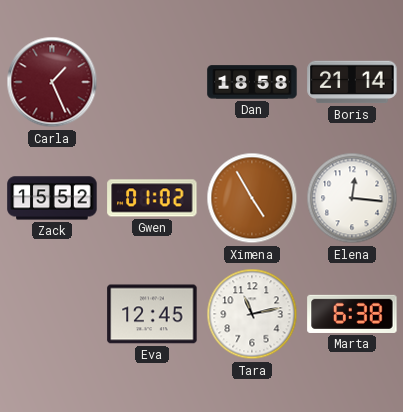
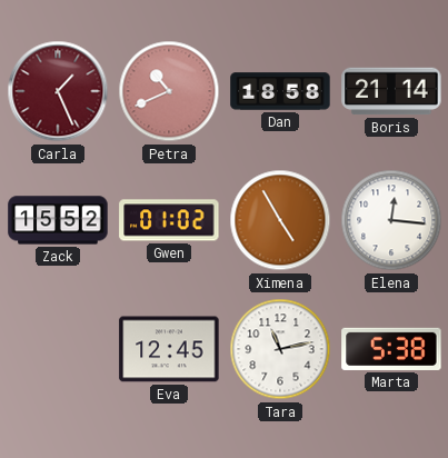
Petra: none -> 10:41 (169, 91)
Marta: 6:38 -> 5:38 (391, 349)
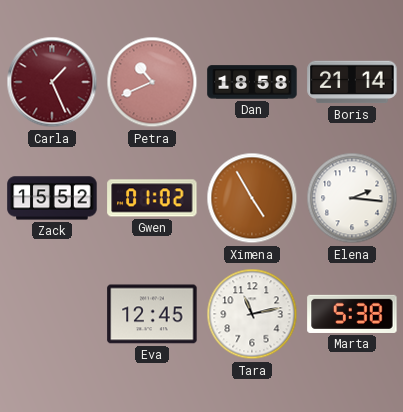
Elena: 12:16 -> 2:16 (352, 198)
